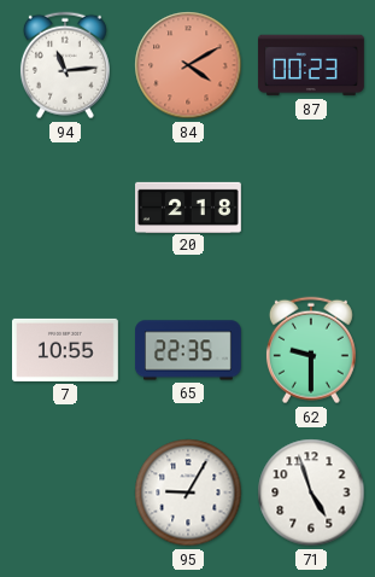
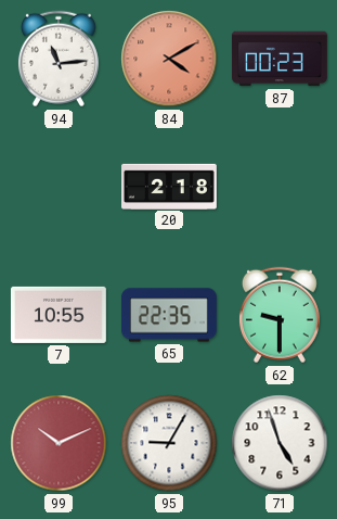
99: none -> 10:11 (59, 443)
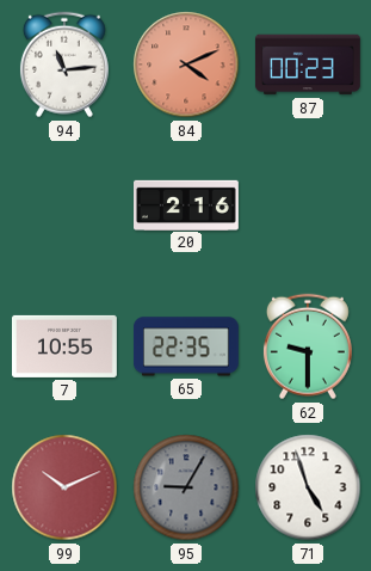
84: 4:10 -> 4:11 (186, 65)
20: 2:18 -> 2:16 (187, 204)
95 dial: white -> grey (186, 487)
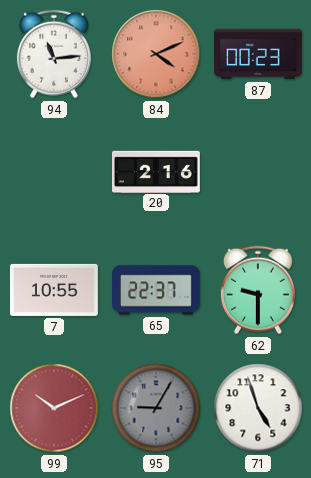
65: 22:35 -> 22:37 (157, 290)
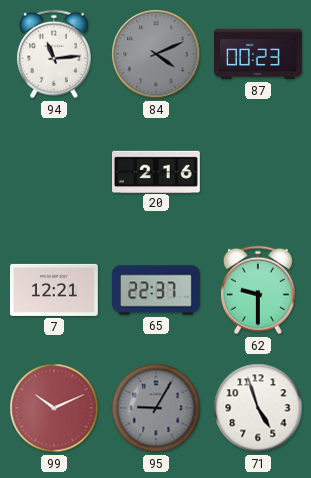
84 dial: salmon -> grey (156, 54)
7: 10:55 -> 12:21 (54, 290)
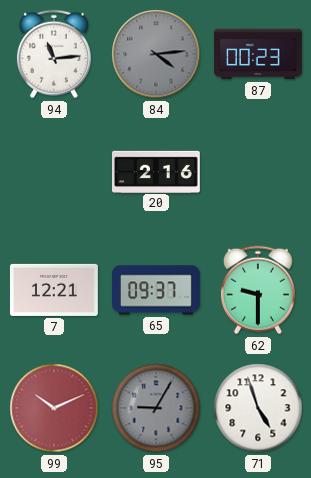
84: 4:11 -> 4:14 (156, 54)
65: 22:37 -> 09:37 (157, 290)
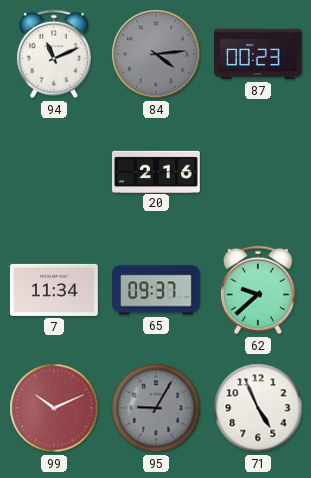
94: 11:14 -> 11:11 (54, 54)
7: 12:21 -> 11:34 (54, 290)
62: 9:30 -> 9:38 (258, 290)
71: 4:57 -> 4:56 (258, 408)
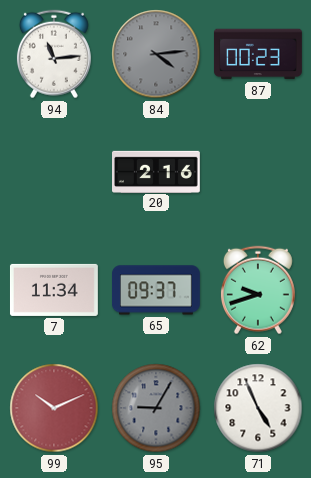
94: 11:11 -> 11:14 (54, 54)
62: 9:38 -> 9:42 (258, 290)
